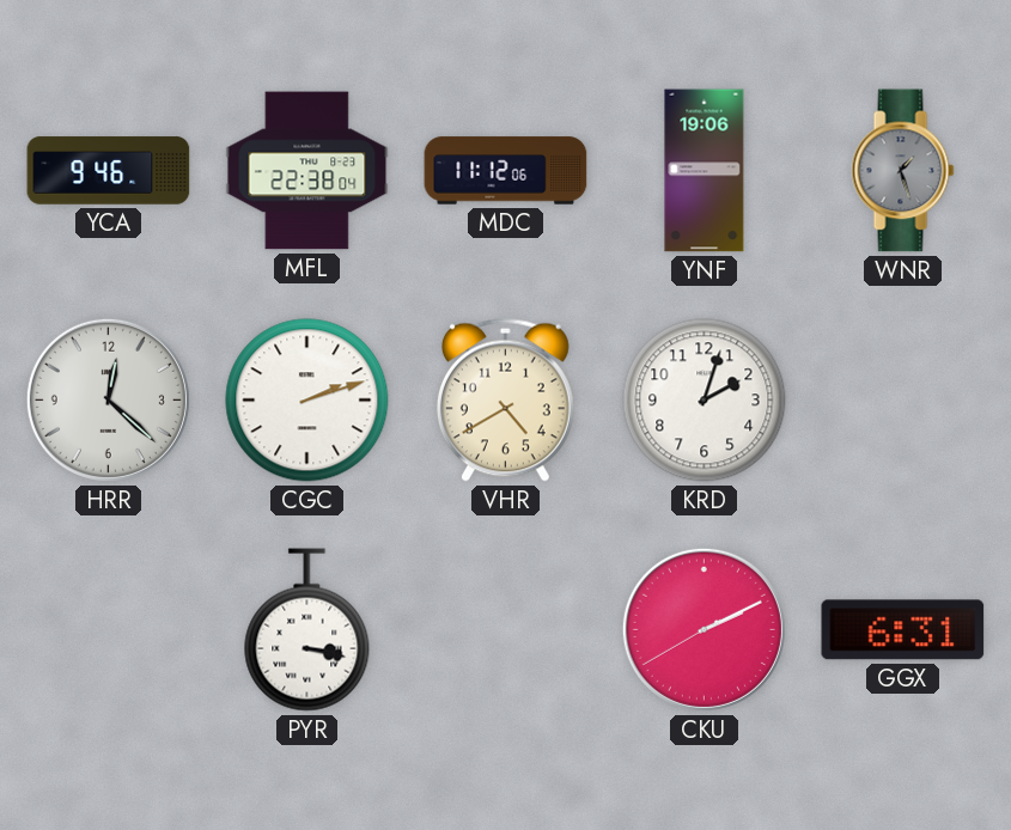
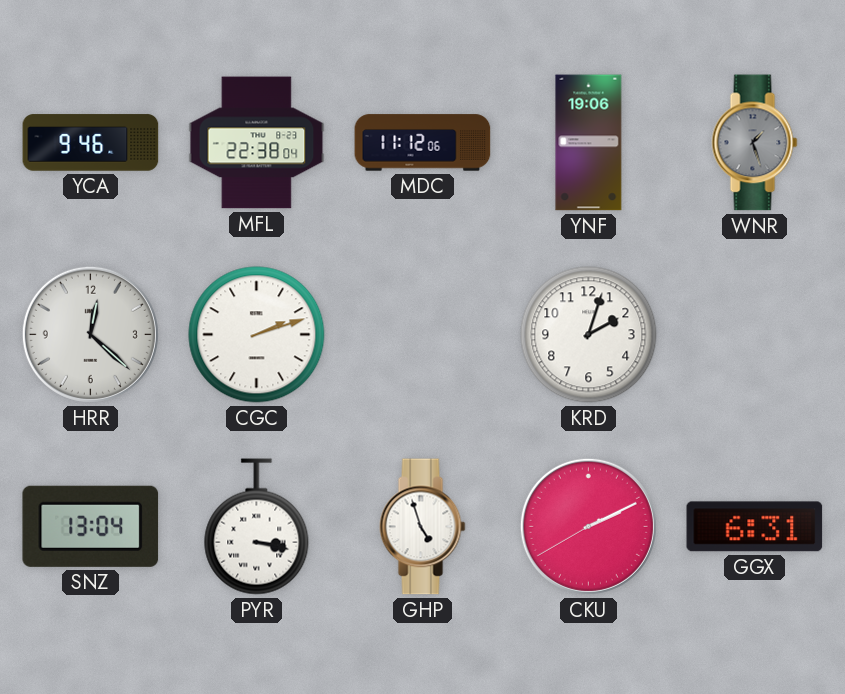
VHR: 4:40 -> none (505, 399)
SNZ: none -> 13:04 (91, 526)
GHP: none -> 4:57 (423, 527)
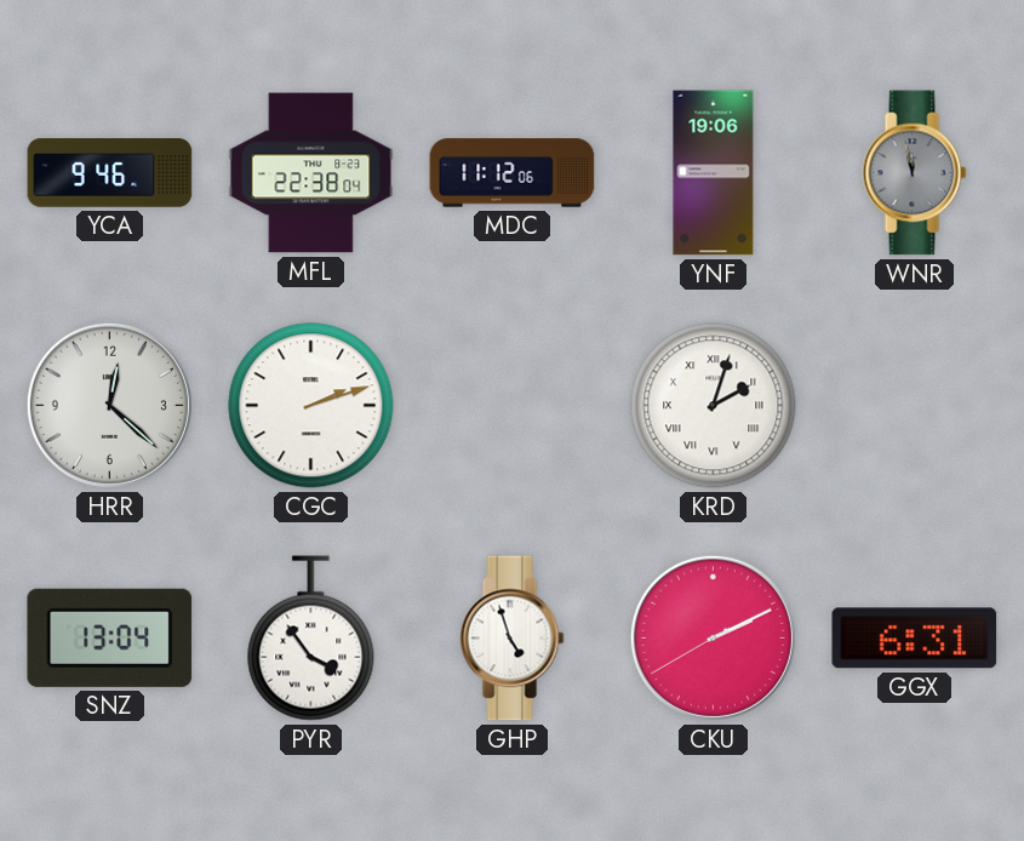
WNR: 1:27 -> 11:58 (915, 173)
KRD numerals: Arabic -> Roman (714, 406)
PYR: 3:17 -> 3:54 (311, 639)
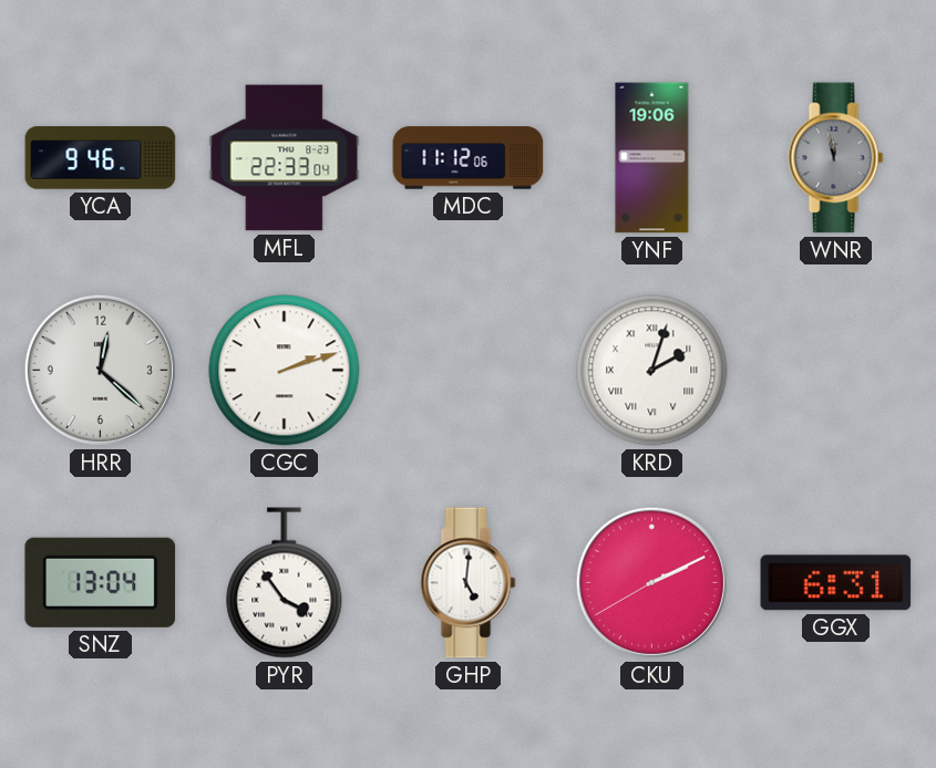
MFL: 22:38 -> 22:33 (285, 158)
GHP: 4:57 -> 5:01 (469, 583)
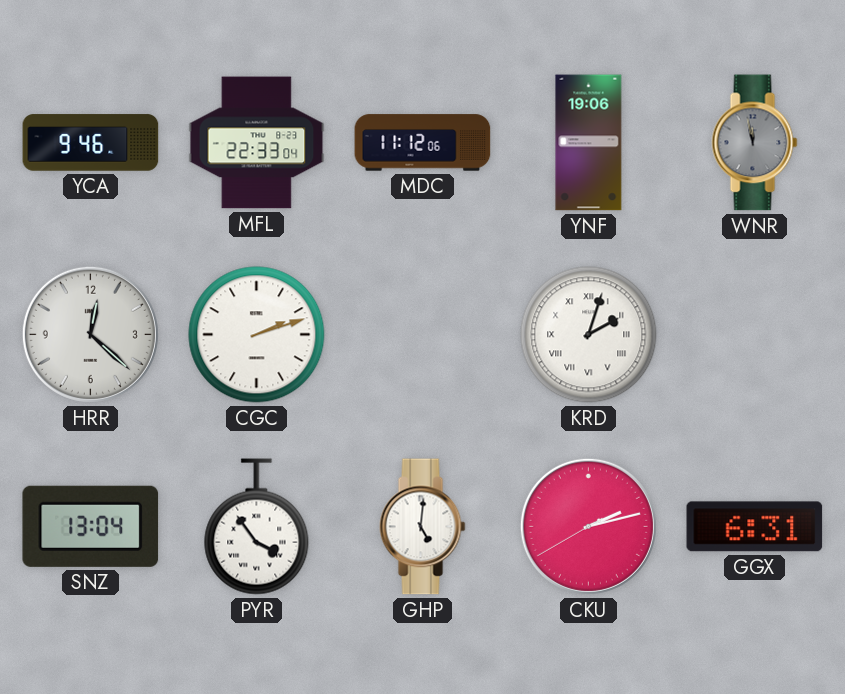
CKU: 2:10 -> 2:12 (588, 526)
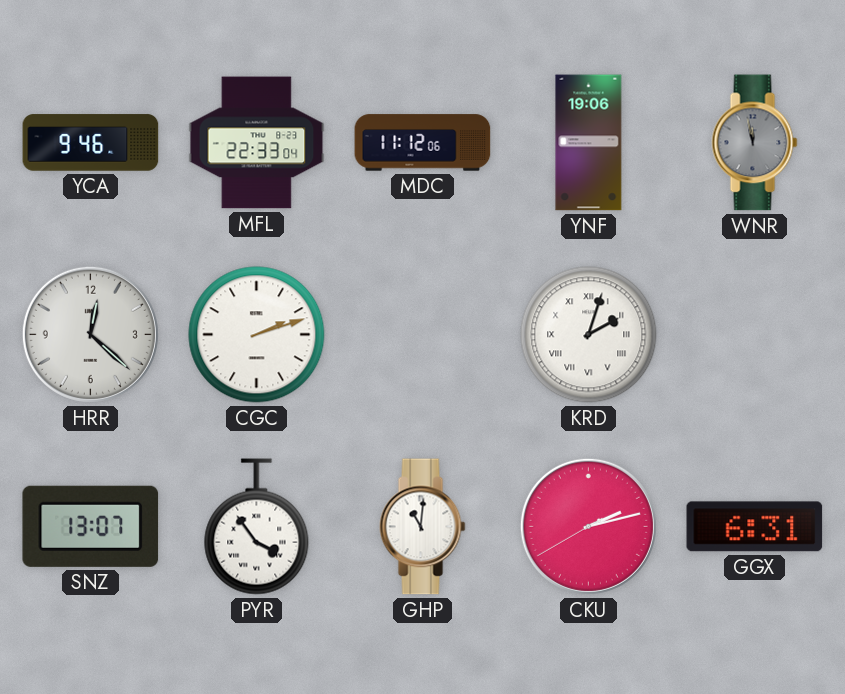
SNZ: 13:04 -> 13:07 (91, 526)
GHP: 5:01 -> 11:01 (423, 527)
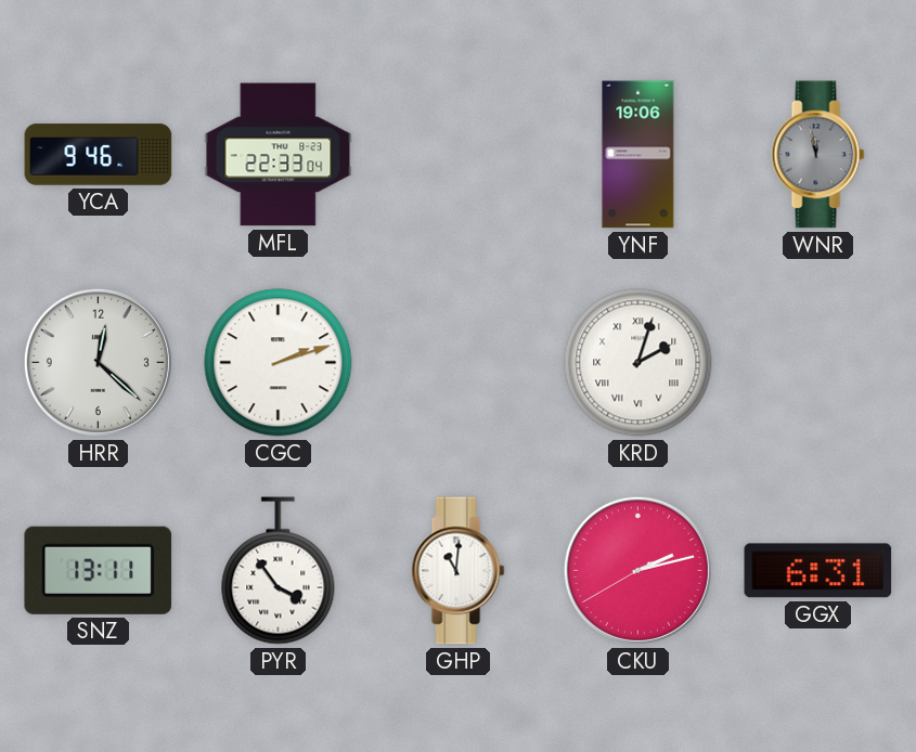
MDC: 11:12 -> none (423, 143)
SNZ: 13:07 -> 13:11 (99, 570)
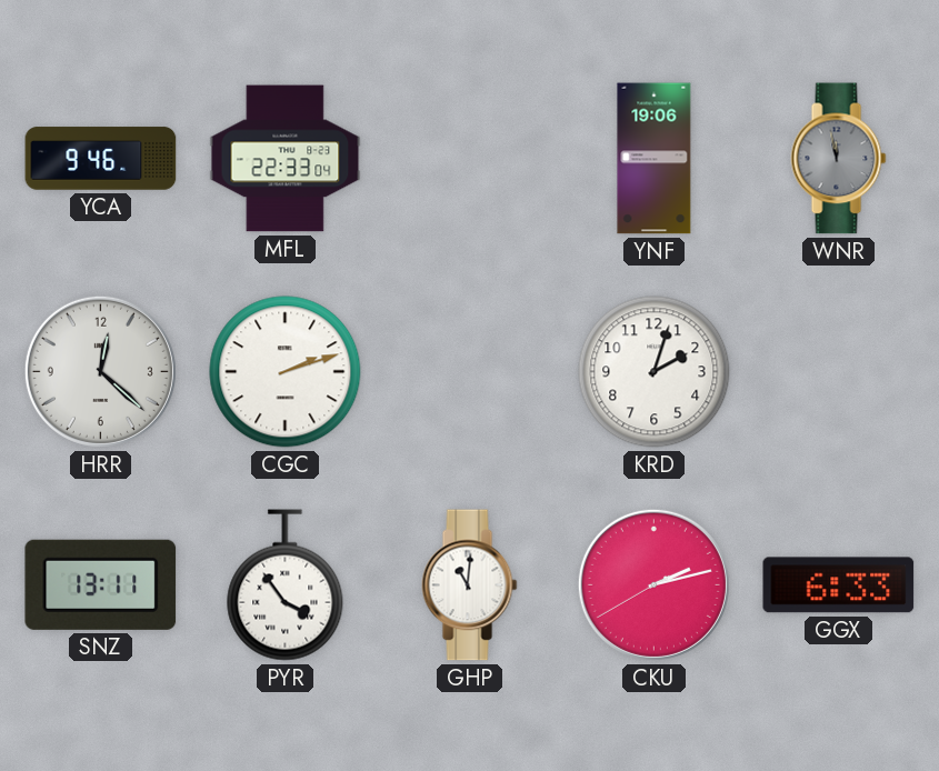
KRD numerals: Roman -> Arabic (655, 372)
GGX: 6:31 -> 6:33 (839, 585)
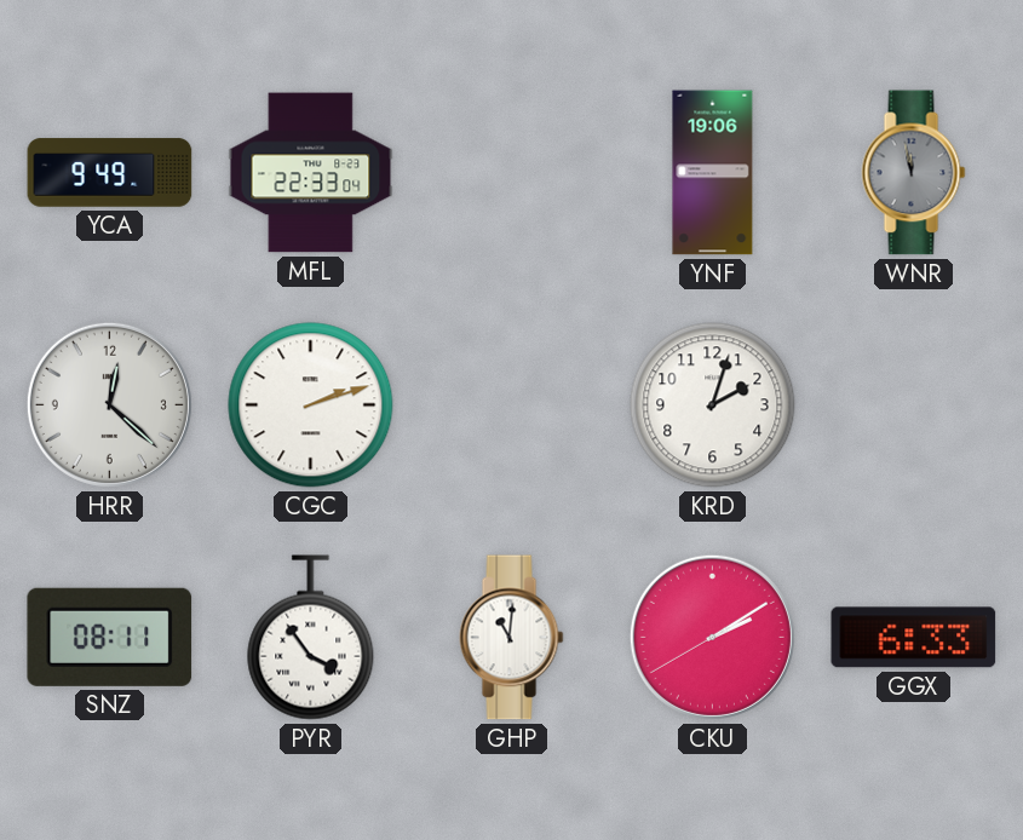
YCA: 9:46 -> 9:49 (110, 173)
SNZ: 13:11 -> 08:11 (110, 637)
CKU: 2:12 -> 2:09 (712, 637)
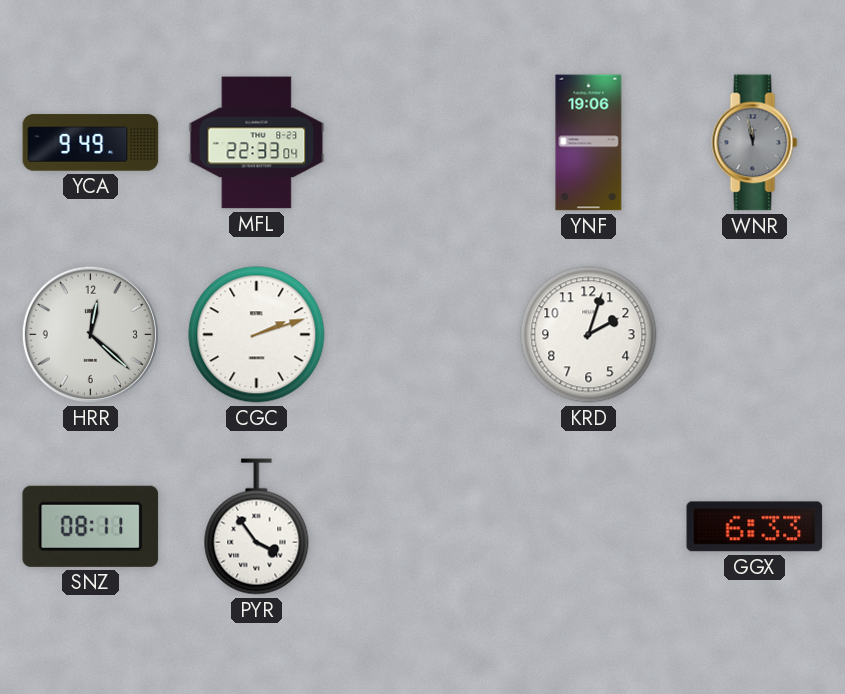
GHP: 11:01 -> none (512, 638)
CKU: 2:09 -> none (712, 637)
